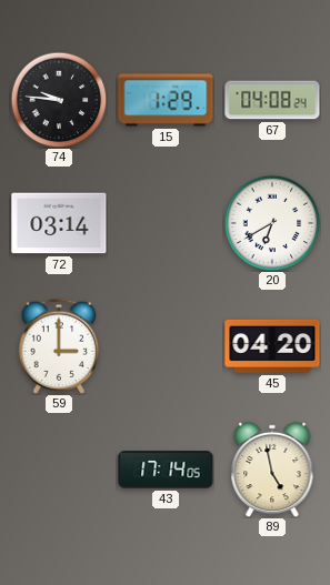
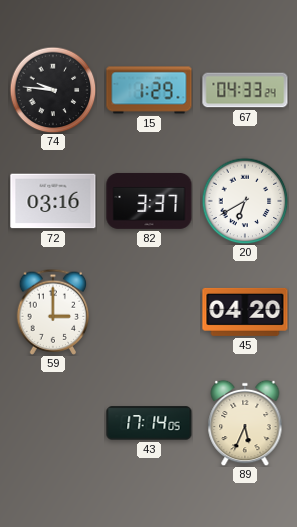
67: 04:08 -> 04:33 (245, 90)
72: 03:14 -> 03:16 (53, 201)
82: none -> 3:37 (149, 201)
89: 4:58 -> 5:34 (245, 423)
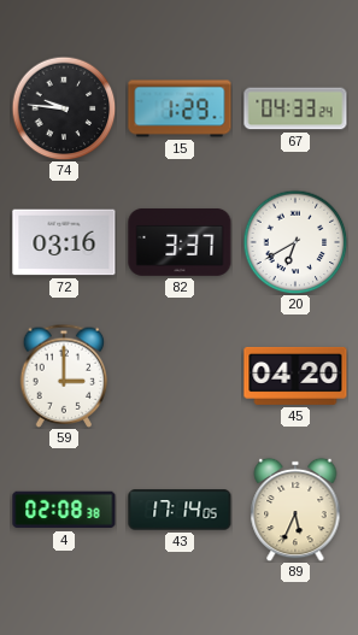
4: none -> 02:08 (64, 510)
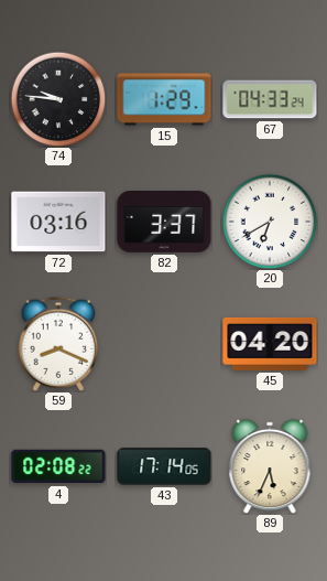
59: 3:00 -> 8:19 (58, 344)
4: 02:08:38 -> 02:08:22 (58, 466)
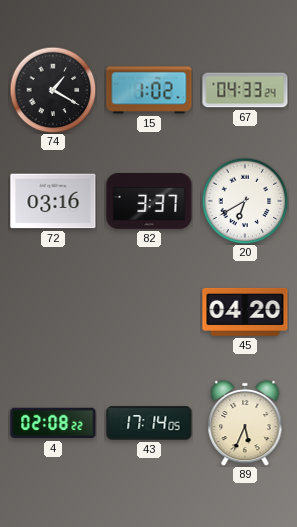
74: 9:46 -> 1:20 (53, 90)
15: 1:29 -> 1:02 (149, 90)
59: 8:19 -> none (58, 344)
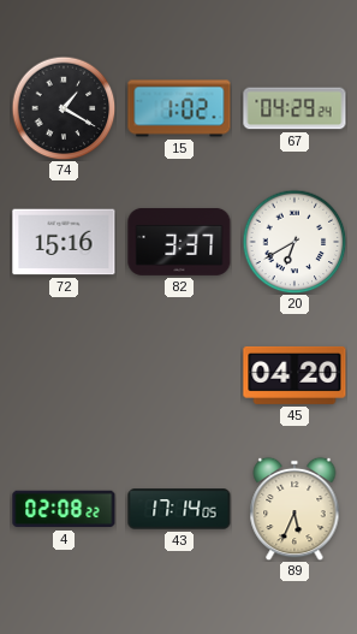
67: 04:33 -> 04:29 (294, 108)
72: 03:16 -> 15:16 (64, 242)
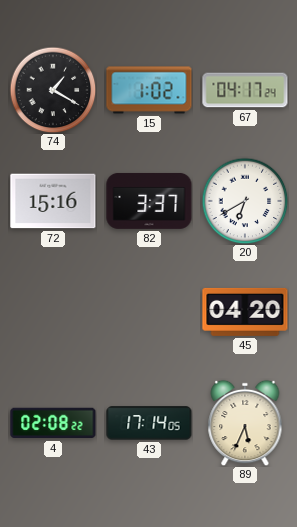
67: 04:29 -> 04:17 (245, 90)
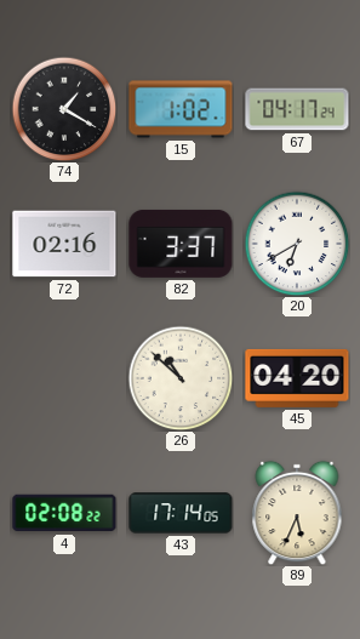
72: 15:16 -> 02:16 (64, 244)
26: none -> 10:52 (181, 378)
